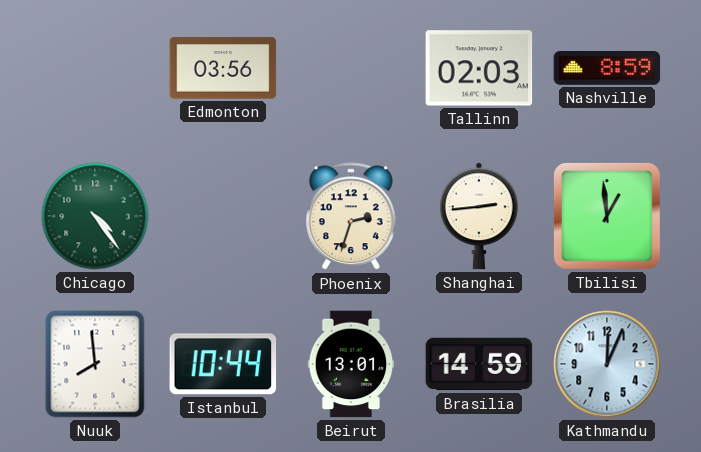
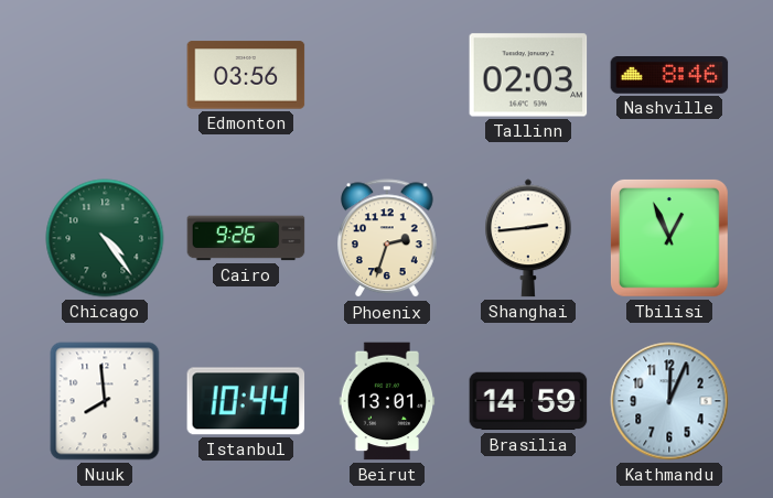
Nashville: 8:59 -> 8:46 (669, 76)
Cairo: none -> 9:26 (246, 238)
Tbilisi: 12:59 -> 12:56 (669, 238)
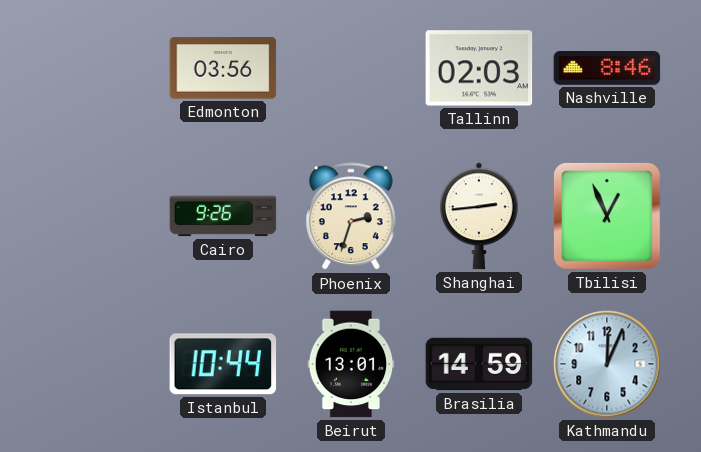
Chicago: 4:24 -> none (105, 238)
Nuuk: 7:59 -> none (105, 401)
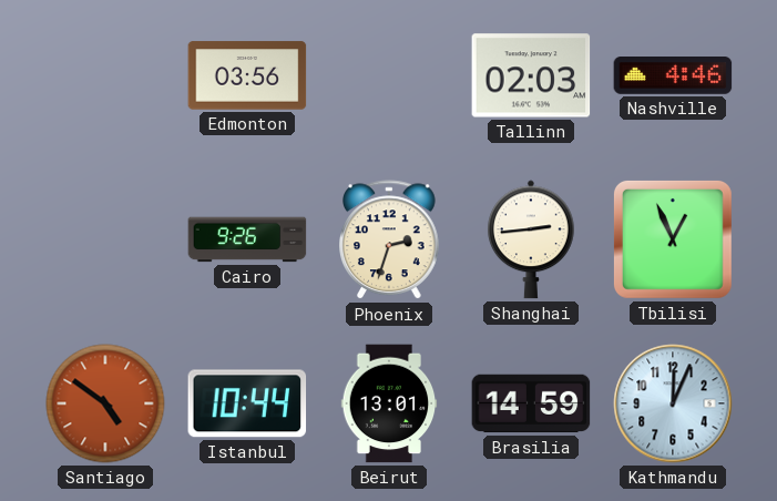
Nashville: 8:46 -> 4:46 (673, 76)
Santiago: none -> 4:51 (105, 403)
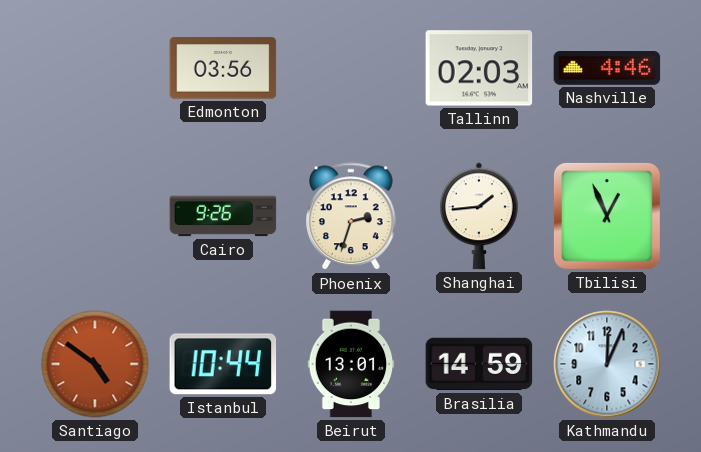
Shanghai: 2:44 -> 1:44 (480, 216)
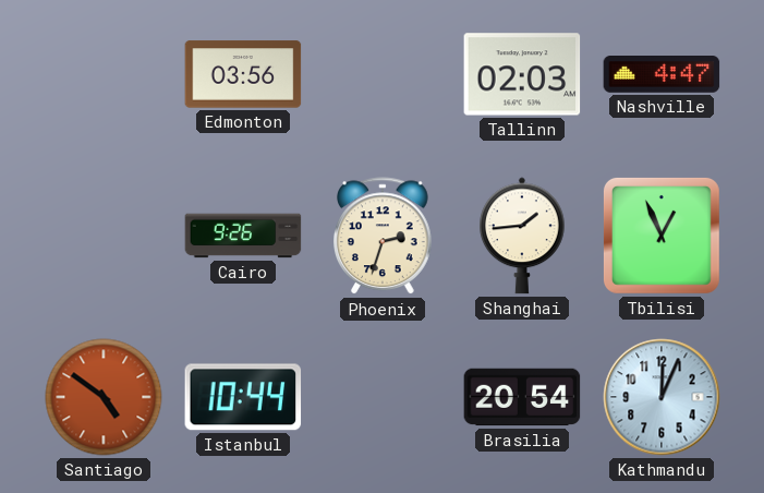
Nashville: 4:46 -> 4:47 (662, 75)
Beirut: 13:01 -> none (351, 364)
Brasilia: 14:59 -> 20:54 (522, 397)
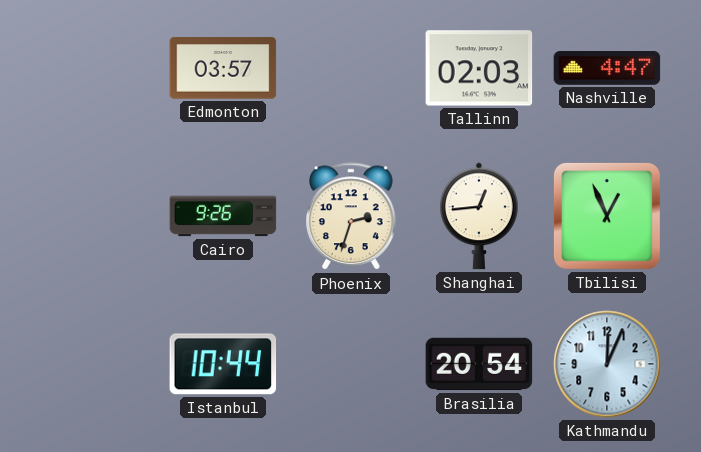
Edmonton: 03:56 -> 03:57 (223, 68)
Shanghai: 1:44 -> 12:44 (480, 216)
Santiago: 4:51 -> none (104, 397)
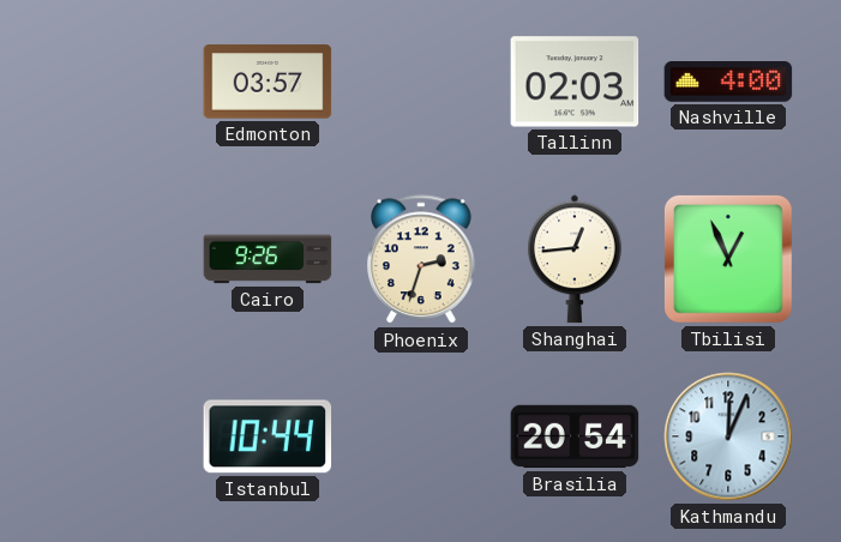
Nashville: 4:47 -> 4:00 (728, 83)
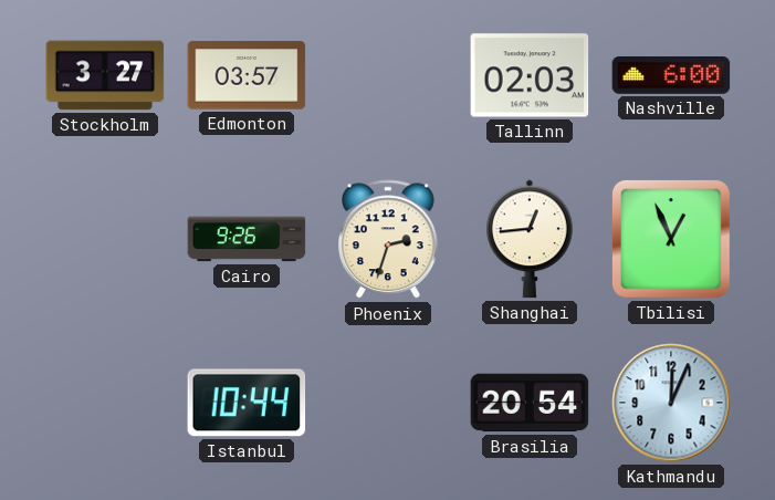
Stockholm: none -> 3:27 (105, 75)
Nashville: 4:00 -> 6:00 (671, 76)
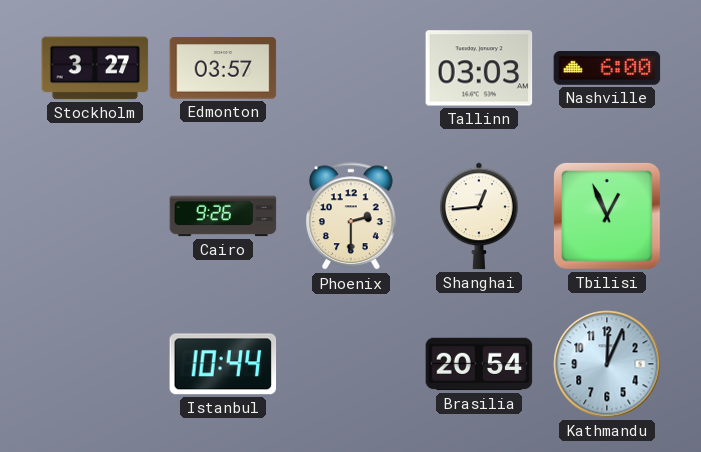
Tallinn: 02:03 -> 03:03 (479, 68)
Phoenix: 2:33 -> 2:30 (352, 217)
